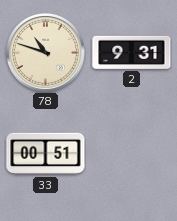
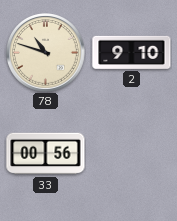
2: 9:31 -> 9:10 (132, 52)
33: 00:51 -> 00:56 (46, 154)
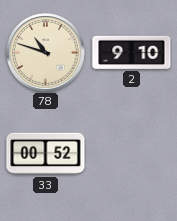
33: 00:56 -> 00:52 (46, 154)
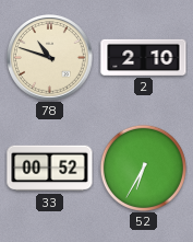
2: 9:10 -> 2:10 (144, 57)
52: none -> 6:35 (143, 168)
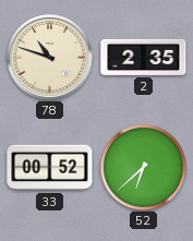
2: 2:10 -> 2:35 (144, 57)
52: 6:35 -> 6:38 (143, 167)
